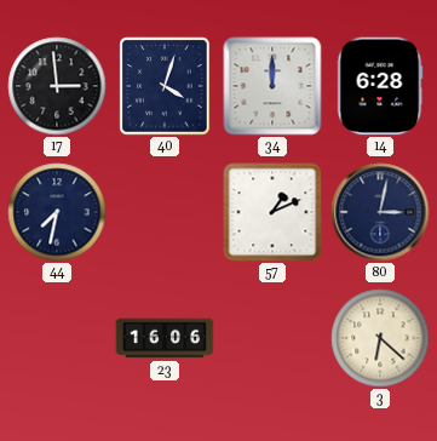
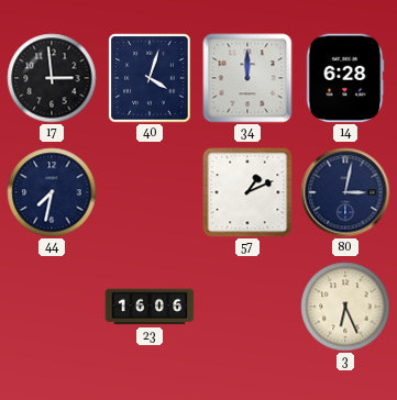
3: 6:22 -> 6:26 (345, 307)
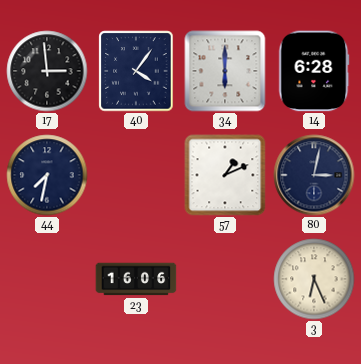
40: 4:03 -> 4:06 (136, 71)
34: 12:00 -> 6:00 (225, 71)
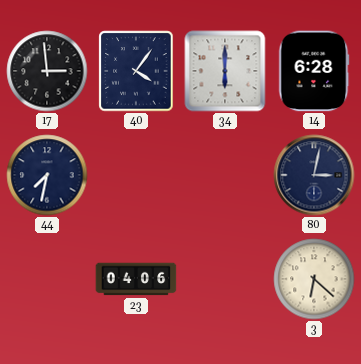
57: 1:11 -> none (225, 175)
23: 16:06 -> 04:06 (136, 279)
3: 6:26 -> 6:22 (314, 279)
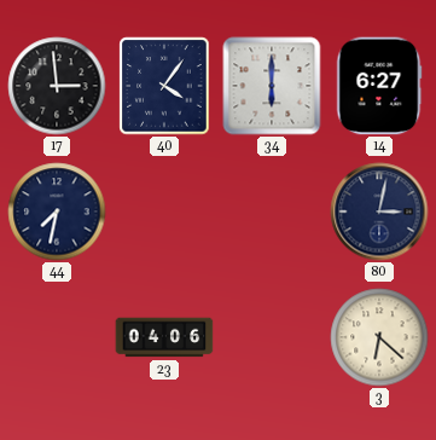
14: 6:28 -> 6:27 (379, 86)
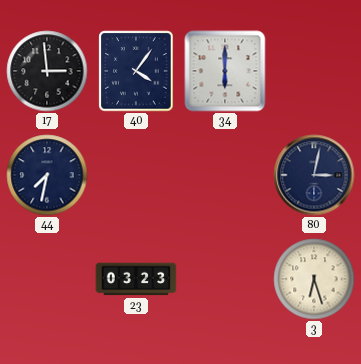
14: 6:27 -> none (379, 86)
23: 04:06 -> 03:23 (136, 279)
3: 6:22 -> 6:27 (314, 279)
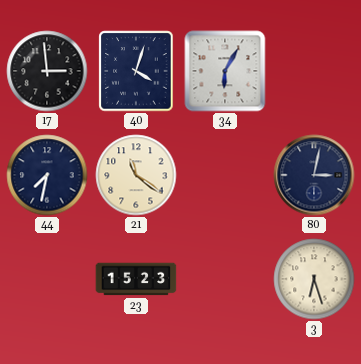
40: 4:06 -> 4:03 (136, 71)
34: 6:00 -> 6:05 (225, 71)
21: none -> 11:21 (136, 175)
23: 03:23 -> 15:23 (136, 279)
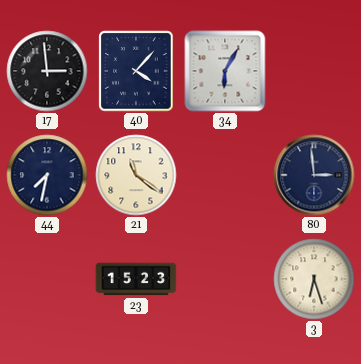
40: 4:03 -> 4:07 (136, 71)
80: 3:02 -> 2:59 (314, 175)
